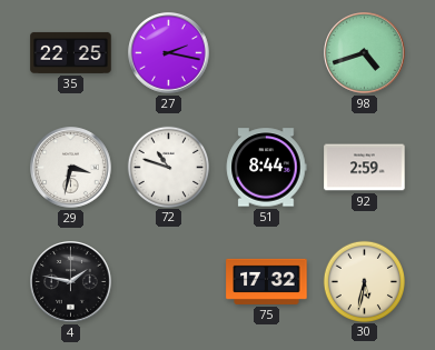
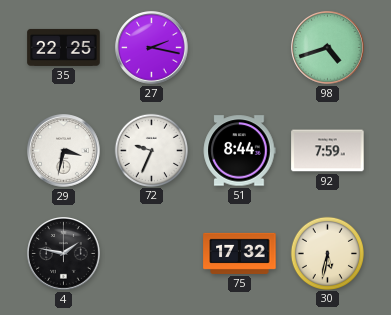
72: 10:48 -> 9:34 (151, 150)
92: 2:59 -> 7:59 (328, 151)
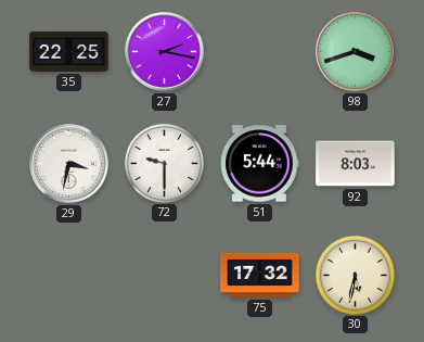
98: 4:42 -> 3:42 (356, 52)
72: 9:34 -> 9:30 (164, 163)
51: 8:44 -> 5:44 (259, 164)
92: 7:59 -> 8:03 (356, 164)
4: 1:47 -> none (64, 254)
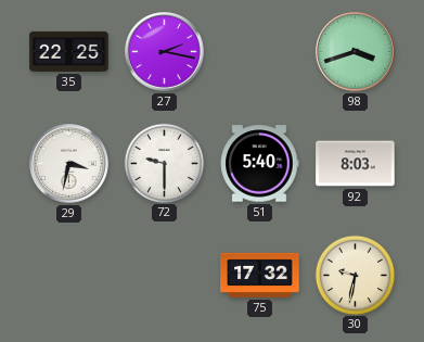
51: 5:44 -> 5:40 (259, 164)
30: 5:32 -> 9:32 (355, 275)
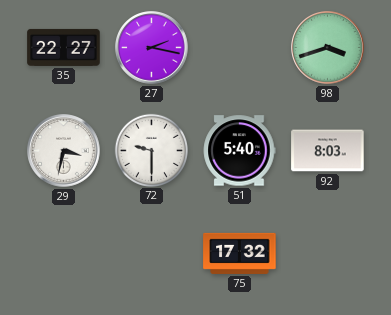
35: 22:25 -> 22:27 (64, 47)
30: 9:32 -> none (355, 275)
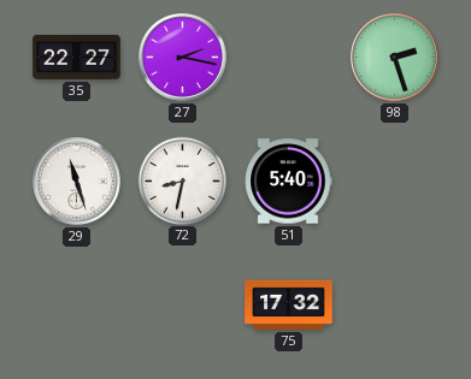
98: 3:42 -> 2:27 (395, 58)
29: 3:32 -> 11:27 (77, 182)
72: 9:30 -> 8:32 (182, 180)
92: 8:03 -> none (328, 151)
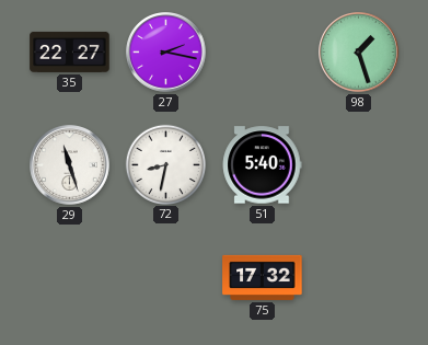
98: 2:27 -> 1:27 (359, 53)
